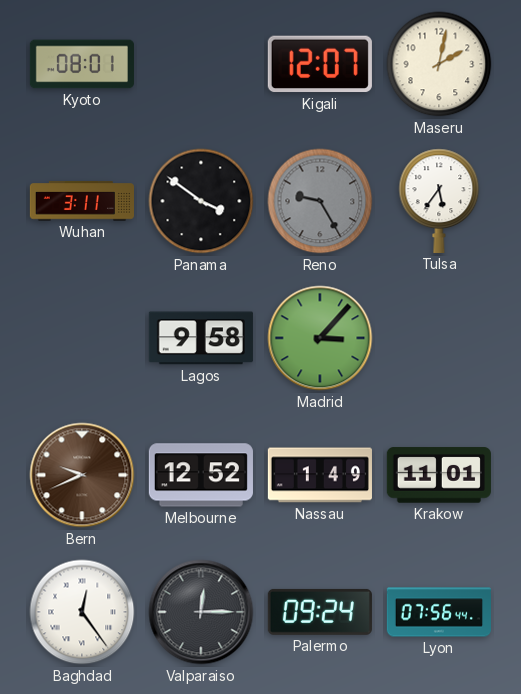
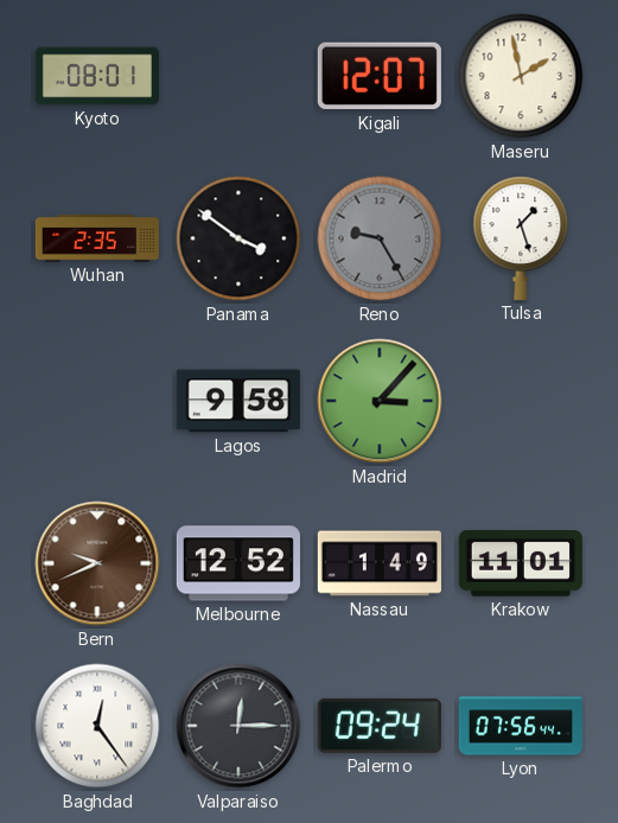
Maseru: 2:02 -> 1:58 (521, 76)
Wuhan: 3:11 -> 2:35 (96, 238)
Tulsa: 5:36 -> 1:27 (521, 238)
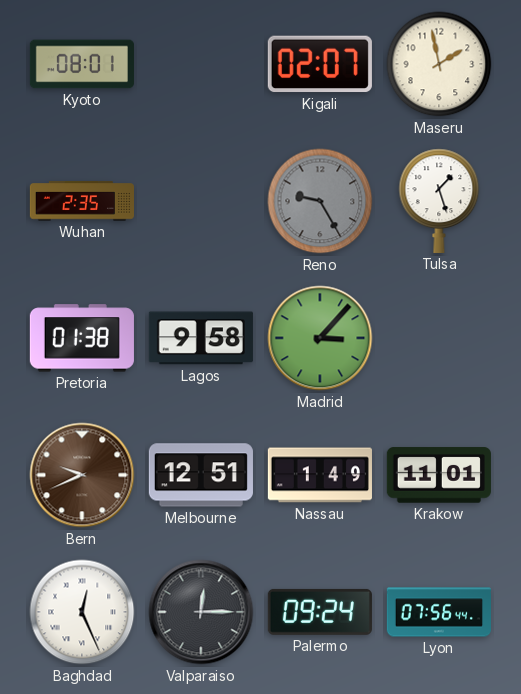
Kigali: 12:07 -> 02:07 (320, 64)
Panama: 3:51 -> none (238, 238)
Pretoria: none -> 01:38 (82, 338)
Melbourne: 12:52 -> 12:51 (201, 475)
Baghdad: 12:24 -> 12:26 (82, 612)
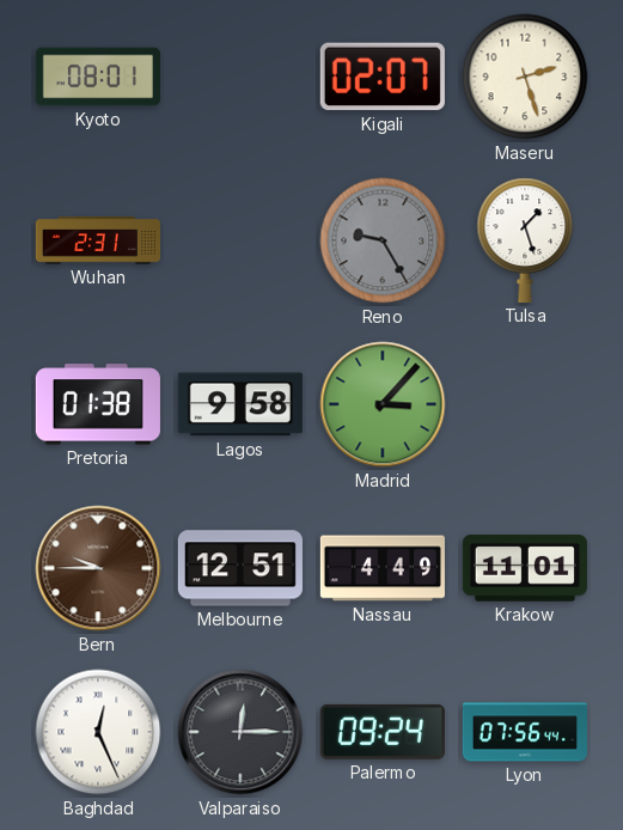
Maseru: 1:58 -> 2:27 (525, 77)
Wuhan: 2:35 -> 2:31 (97, 240)
Bern: 9:41 -> 9:45 (98, 568)
Nassau: 1:49 -> 4:49 (383, 568)
